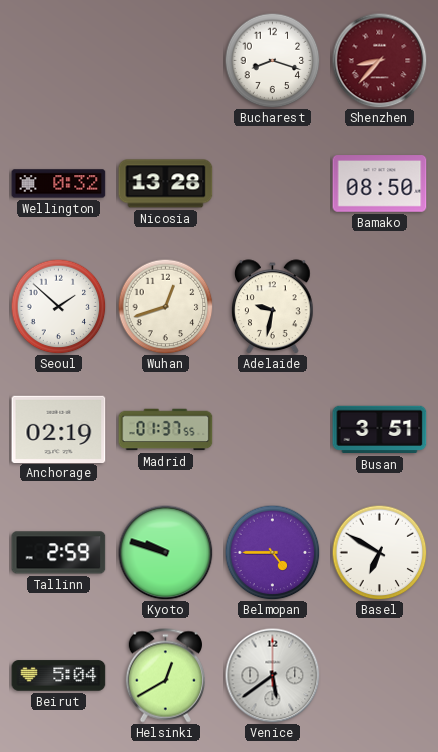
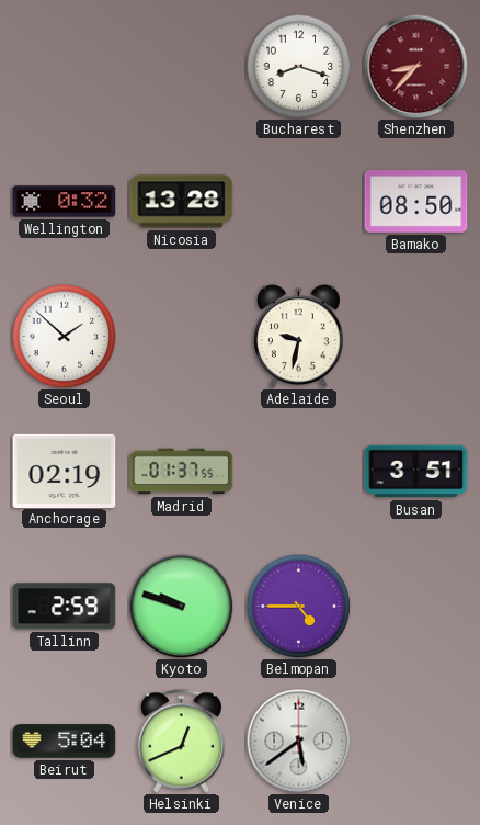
Wuhan: 12:42 -> none (165, 306)
Basel: 6:50 -> none (379, 552)
Helsinki: 12:40 -> 12:41 (181, 742)
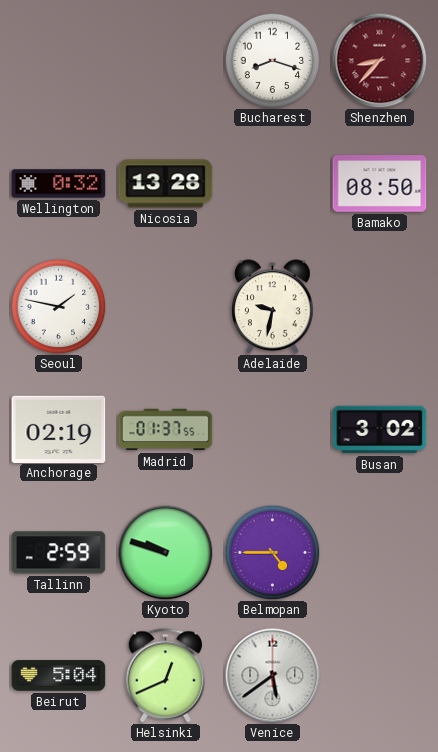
Seoul: 1:52 -> 1:47 (58, 306)
Busan: 3:51 -> 3:02 (380, 430)
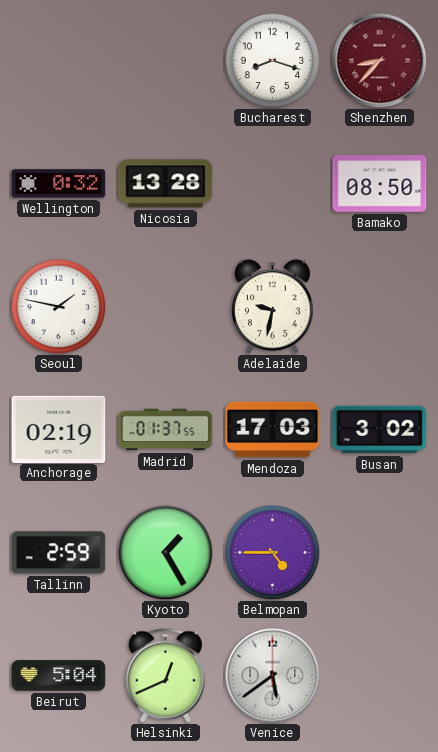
Mendoza: none -> 17:03 (273, 430)
Kyoto: 9:48 -> 1:25 (165, 552)
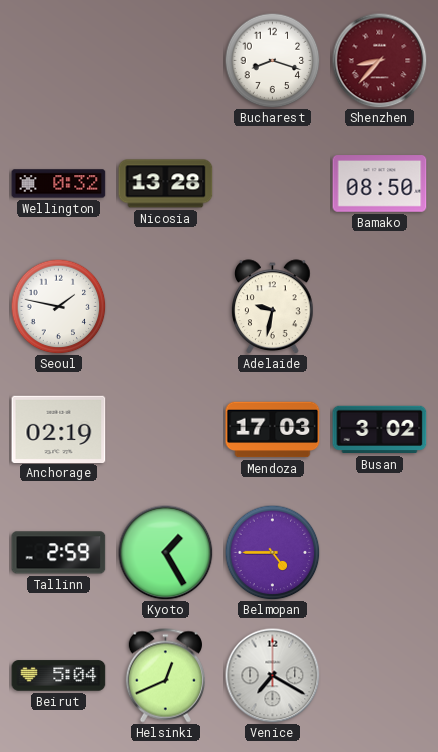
Madrid: 01:37 -> none (166, 430)
Venice: 5:39 -> 7:20 (272, 675)
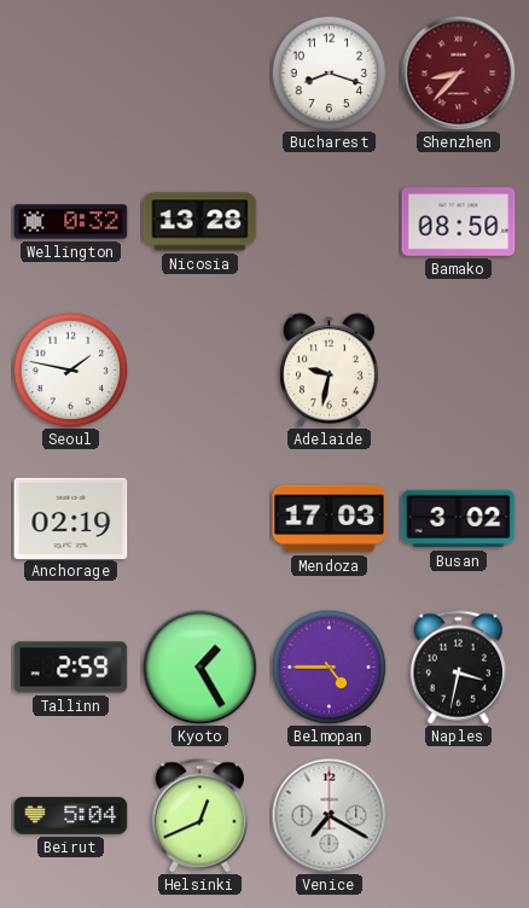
Naples: none -> 3:32 (458, 668)
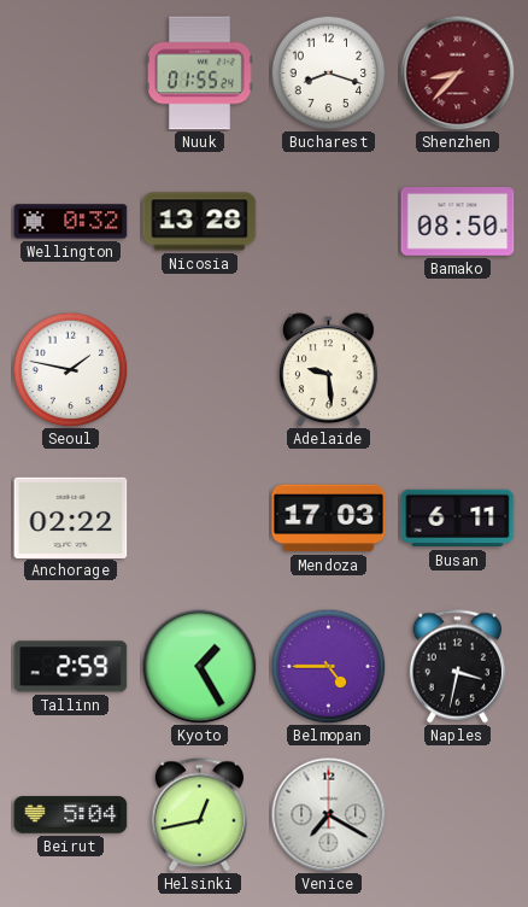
Nuuk: none -> 01:55 (200, 74)
Adelaide: 9:32 -> 9:29 (329, 369)
Anchorage: 02:19 -> 02:22 (71, 517)
Busan: 3:02 -> 6:11 (458, 519)
Helsinki: 12:41 -> 12:43 (199, 815)
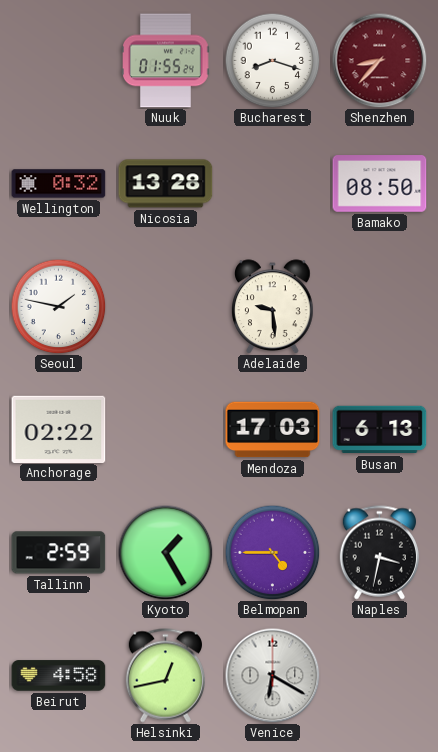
Busan: 6:11 -> 6:13 (380, 430)
Beirut: 5:04 -> 4:58 (59, 676)
Venice: 7:20 -> 6:20 (272, 675)
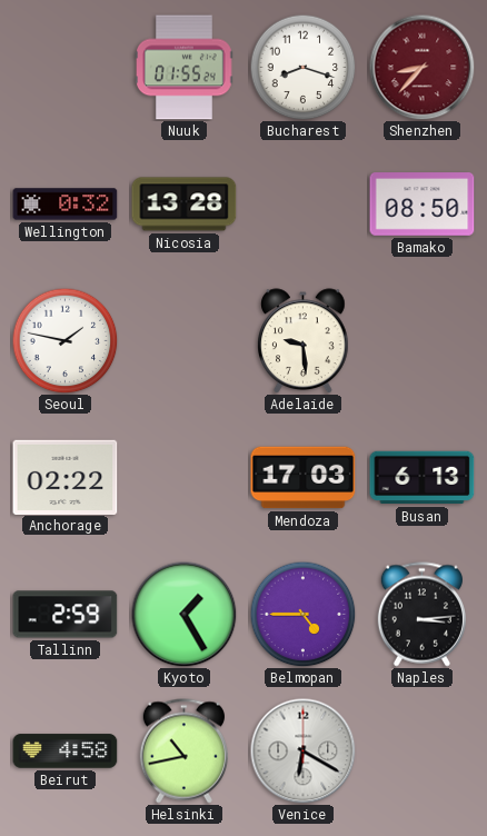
Naples: 3:32 -> 3:14 (421, 615)
Helsinki: 12:43 -> 10:43 (183, 752)
